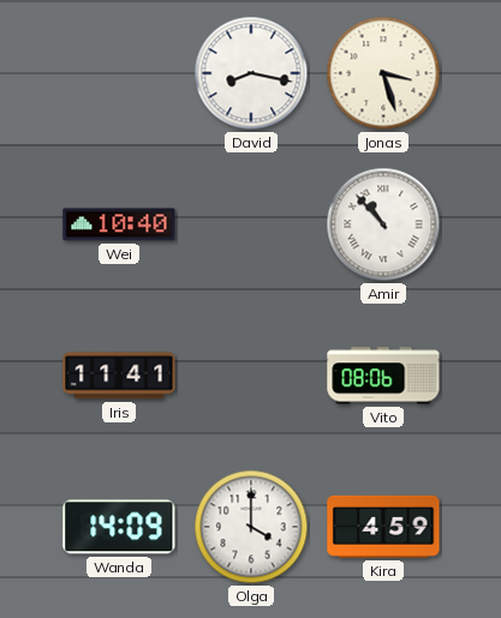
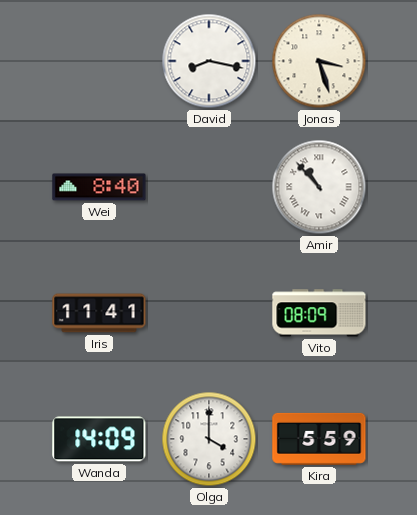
Wei: 10:40 -> 8:40 (99, 187)
Vito: 08:06 -> 08:09 (319, 313)
Kira: 4:59 -> 5:59 (319, 439)
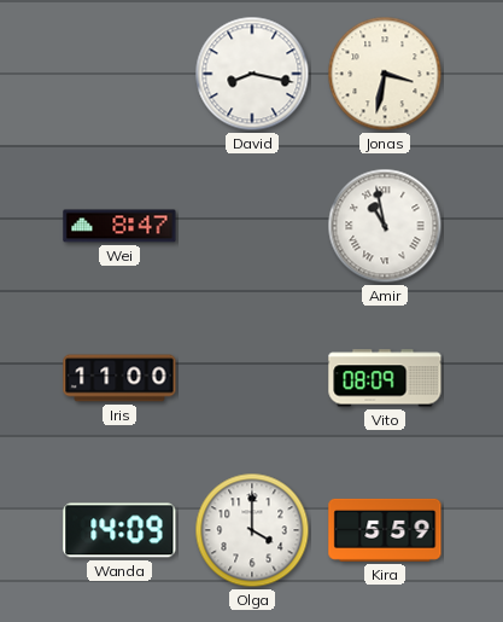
Jonas: 3:27 -> 3:32 (385, 74)
Wei: 8:40 -> 8:47 (119, 226)
Amir: 10:53 -> 10:58 (385, 226)
Iris: 11:41 -> 11:00 (119, 378)
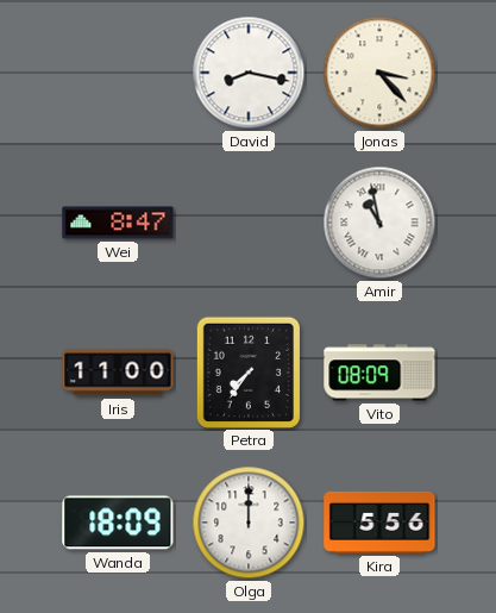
Jonas: 3:32 -> 3:23 (379, 73)
Petra: none -> 7:36 (249, 371)
Wanda: 14:09 -> 18:09 (118, 523)
Olga: 4:00 -> 12:00 (249, 523)
Kira: 5:59 -> 5:56 (379, 523)
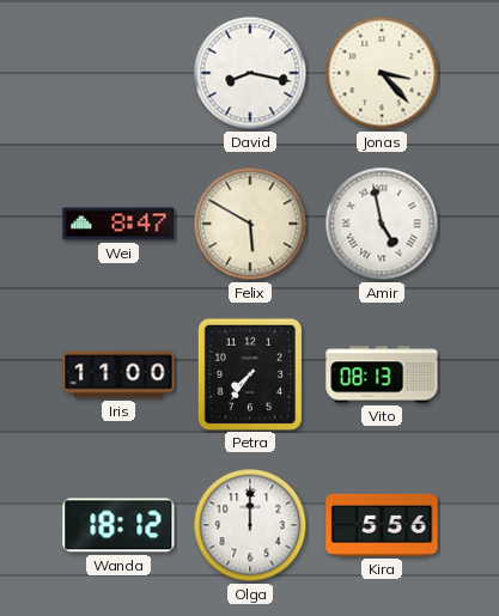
Felix: none -> 5:50 (250, 224)
Amir: 10:58 -> 4:58 (382, 224)
Vito: 08:09 -> 08:13 (382, 374)
Wanda: 18:09 -> 18:12 (118, 525)
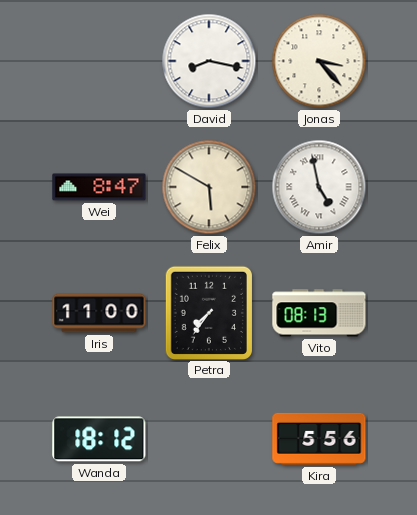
Olga: 12:00 -> none (250, 525)
